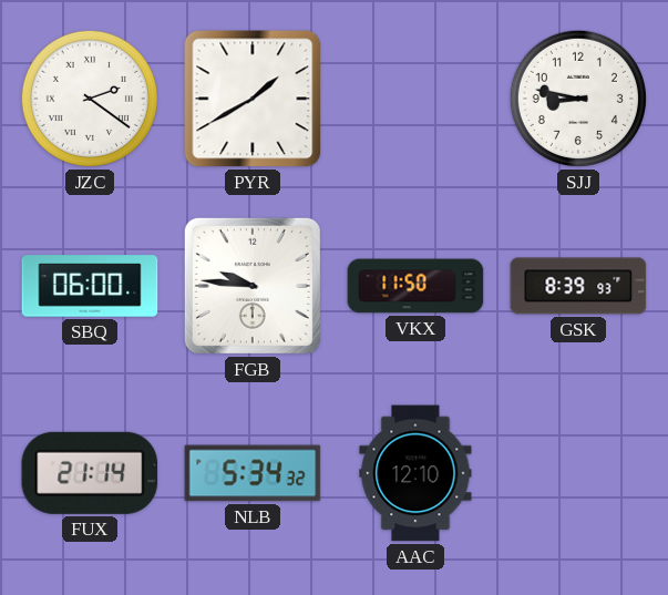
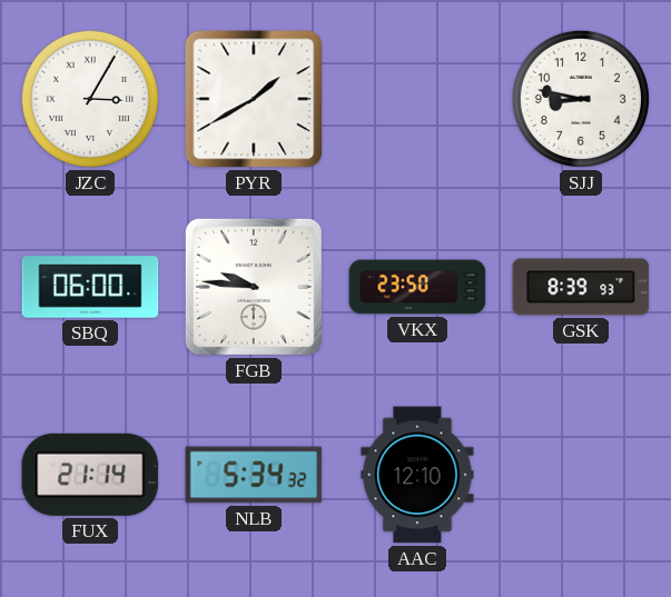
JZC: 2:21 -> 3:05 (90, 99)
VKX: 11:50 -> 23:50 (417, 287)
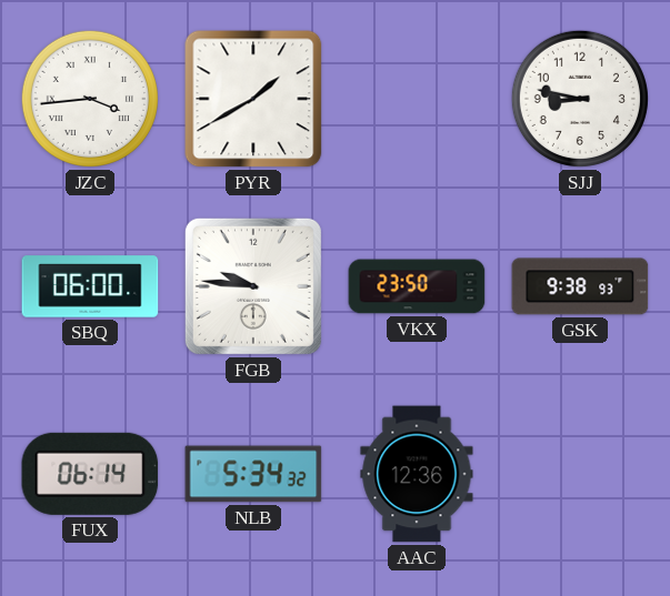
JZC: 3:05 -> 3:44 (90, 99)
GSK: 8:39 -> 9:38 (580, 286)
FUX: 21:14 -> 06:14 (90, 474)
AAC: 12:10 -> 12:36 (417, 474)
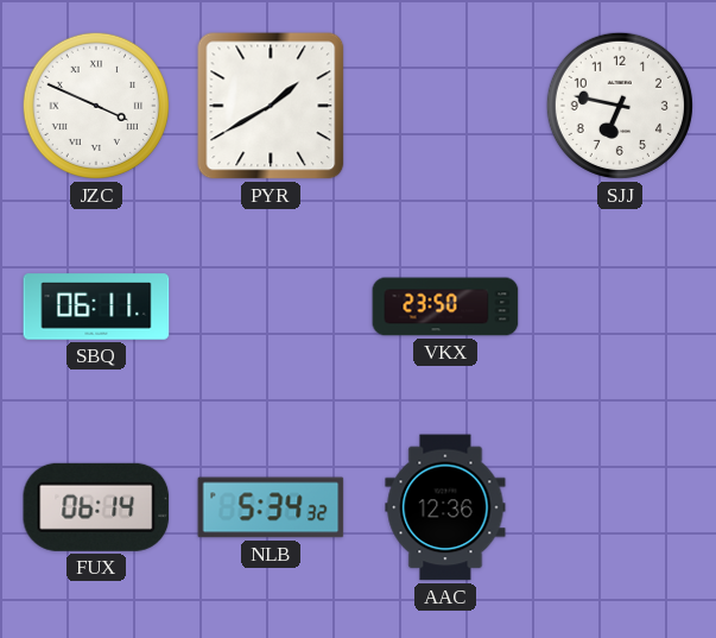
JZC: 3:44 -> 3:49 (96, 106)
SJJ: 8:47 -> 6:47 (620, 106)
SBQ: 06:00 -> 06:11 (96, 307)
FGB: 9:46 -> none (253, 286)
GSK: 9:38 -> none (580, 286)
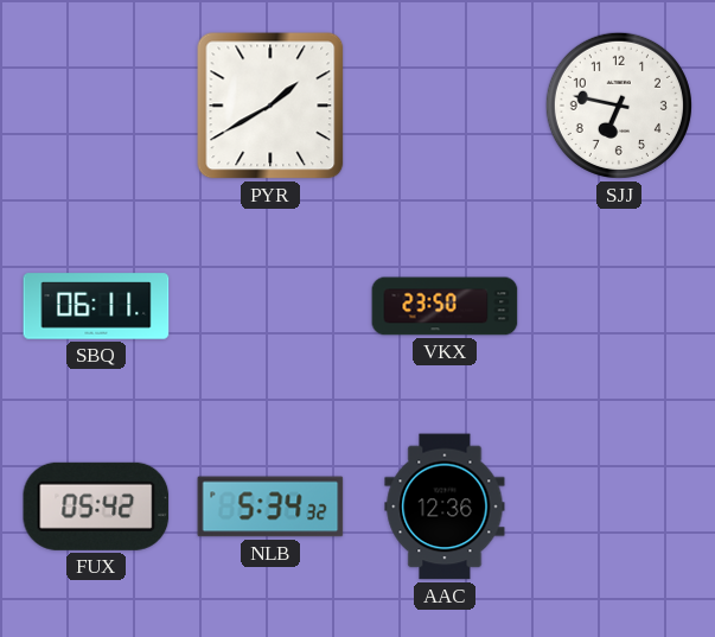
JZC: 3:49 -> none (96, 106)
FUX: 06:14 -> 05:42 (96, 507)
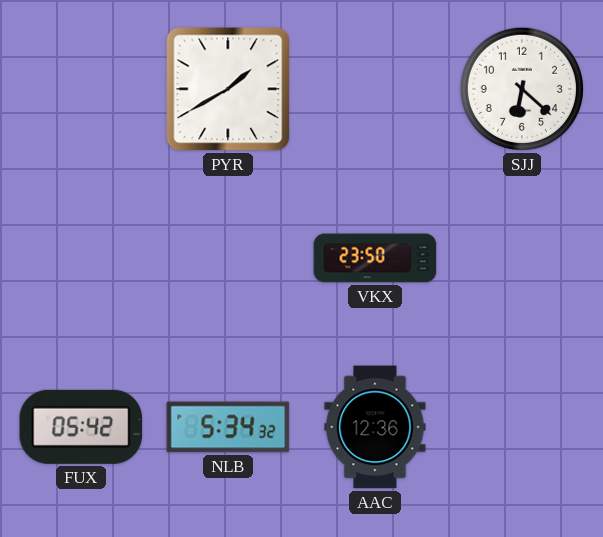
SJJ: 6:47 -> 6:22 (522, 89)
SBQ: 06:11 -> none (96, 306)
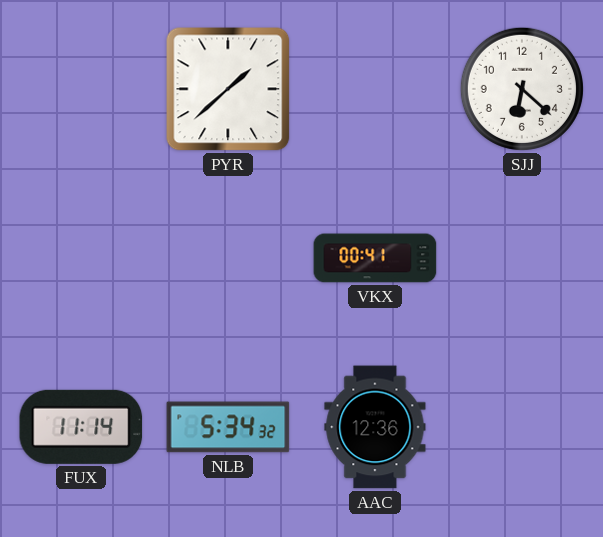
PYR: 1:40 -> 1:38 (228, 89)
VKX: 23:50 -> 00:41 (375, 258)
FUX: 05:42 -> 11:14 (81, 427)
